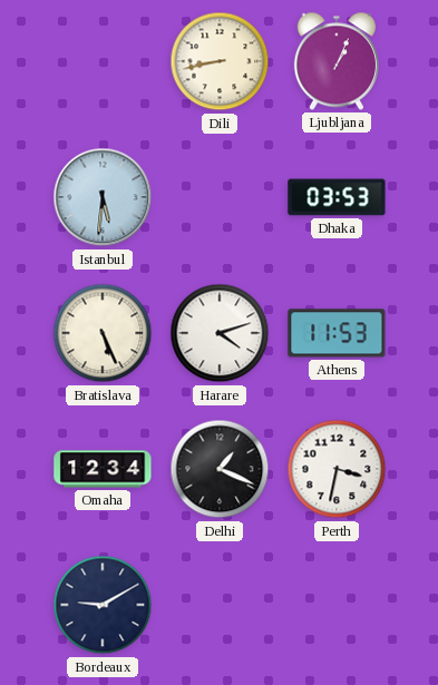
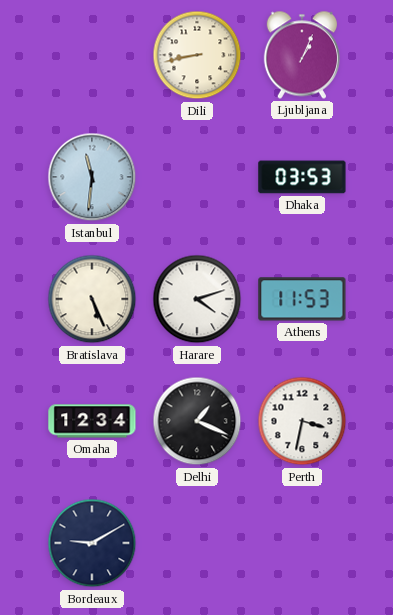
Istanbul: 5:31 -> 11:31 (92, 177)
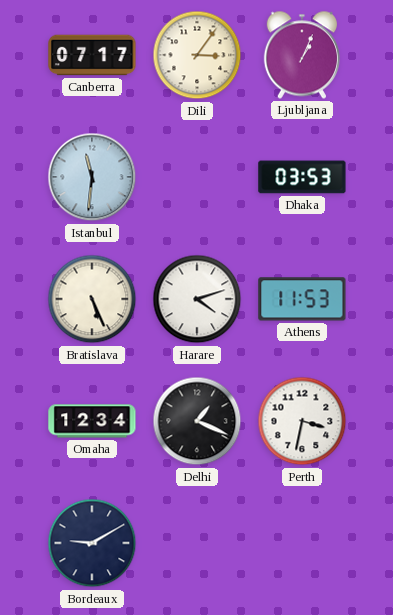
Canberra: none -> 07:17 (92, 55)
Dili: 8:43 -> 3:06 (197, 55)
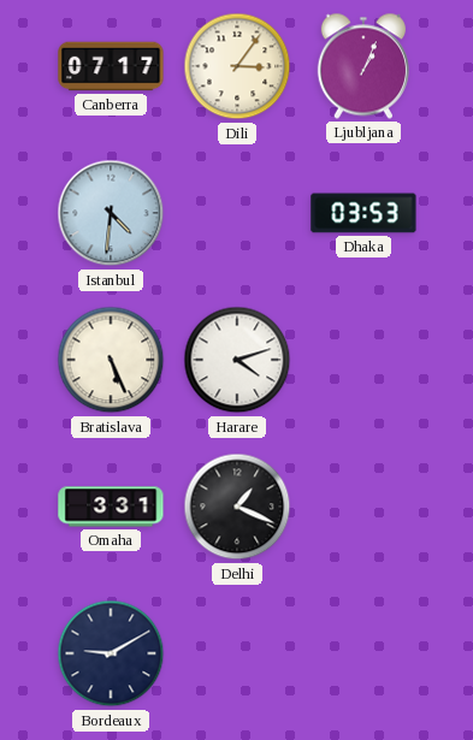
Istanbul: 11:31 -> 4:31 (111, 213)
Athens: 11:53 -> none (302, 299)
Omaha: 12:34 -> 3:31 (111, 507)
Perth: 3:32 -> none (302, 421)
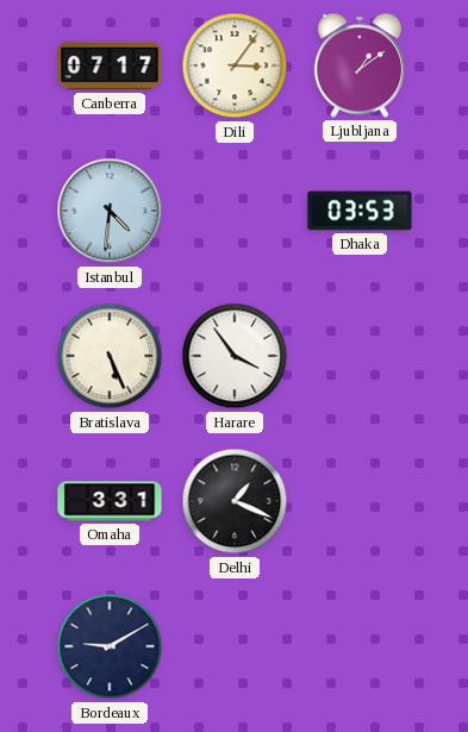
Ljubljana: 1:04 -> 1:09 (360, 65)
Harare: 4:12 -> 3:54 (235, 356)
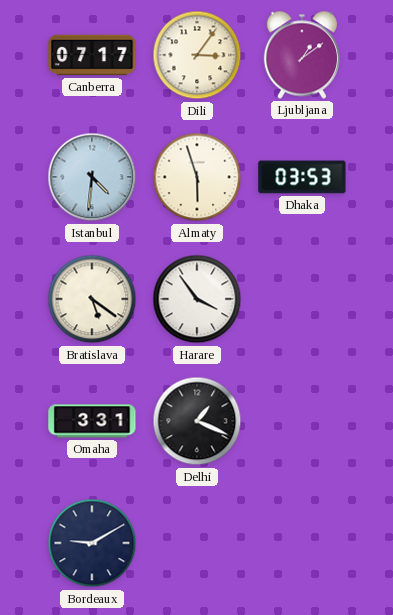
Almaty: none -> 5:57 (197, 177)
Bratislava: 5:26 -> 5:21 (92, 299)
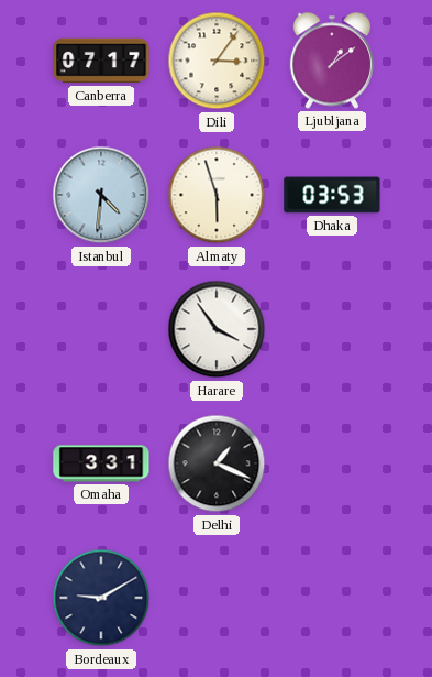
Bratislava: 5:21 -> none (92, 299)
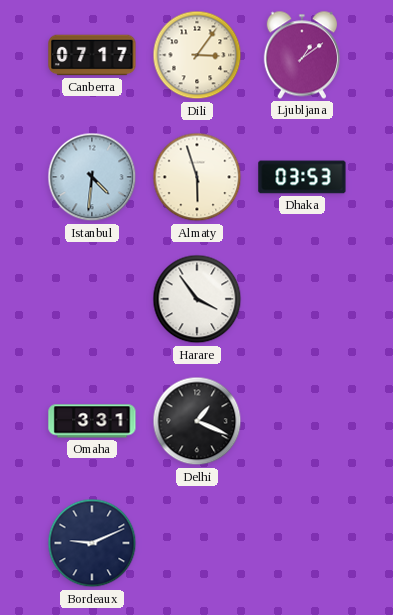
Bordeaux: 9:10 -> 9:11 (92, 543)
